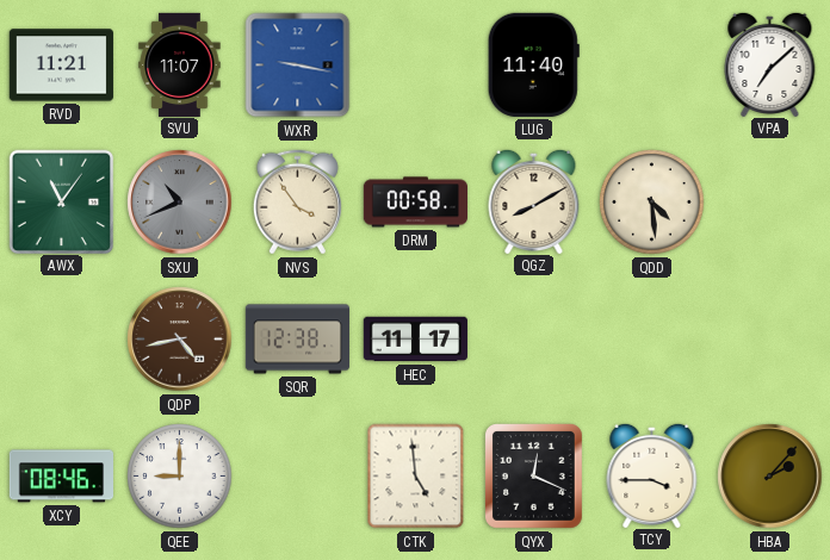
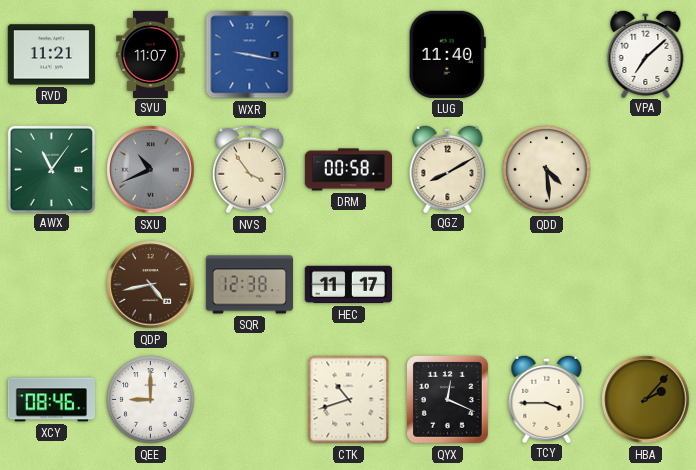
CTK: 4:59 -> 10:42 (349, 400)
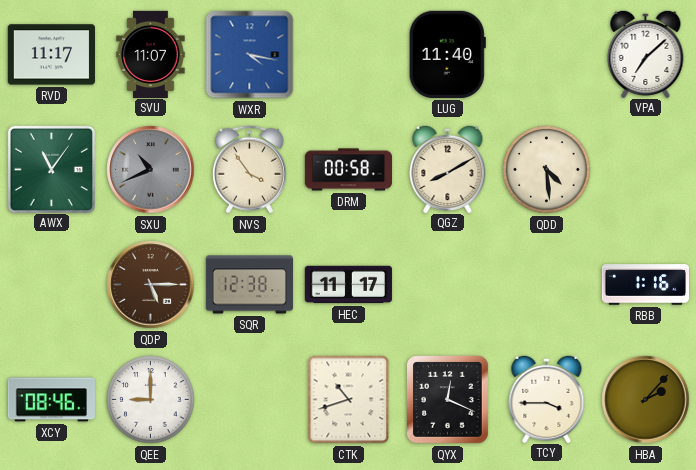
RVD: 11:21 -> 11:17 (51, 55)
WXR: 9:17 -> 4:17 (250, 55)
QDP: 4:43 -> 5:15 (151, 285)
RBB: none -> 1:16 (645, 285)
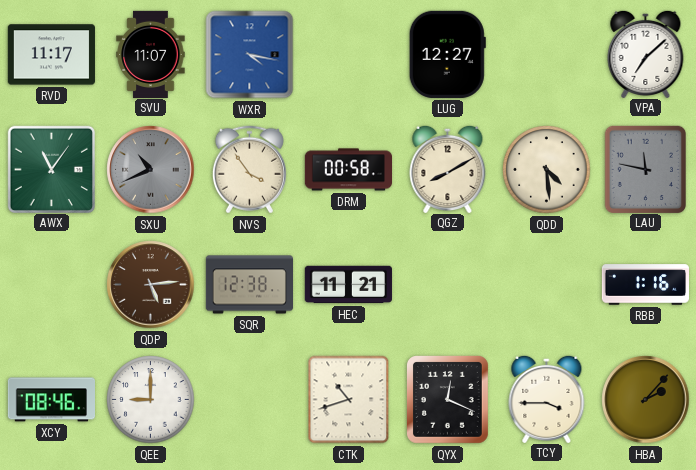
LUG: 11:40 -> 12:27 (447, 54)
LAU: none -> 11:47 (645, 169)
QDP: 5:15 -> 5:14 (151, 285)
HEC: 11:17 -> 11:21 (348, 285)
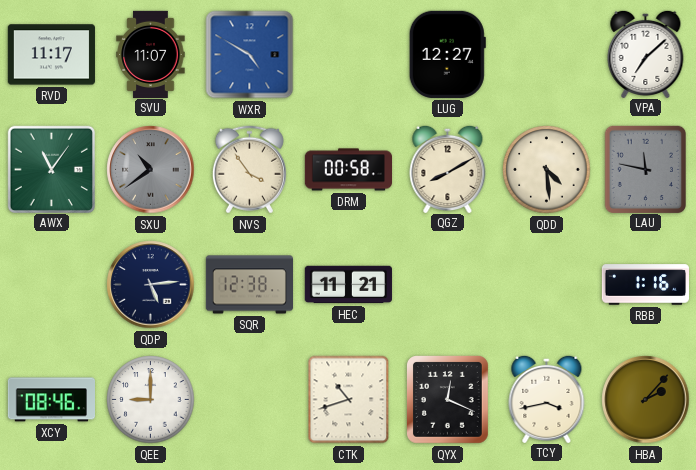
WXR: 4:17 -> 4:50 (250, 55)
SXU: 10:41 -> 10:39 (151, 170)
QDP dial: brown -> navy (151, 285)
TCY: 3:45 -> 3:43 (547, 398)
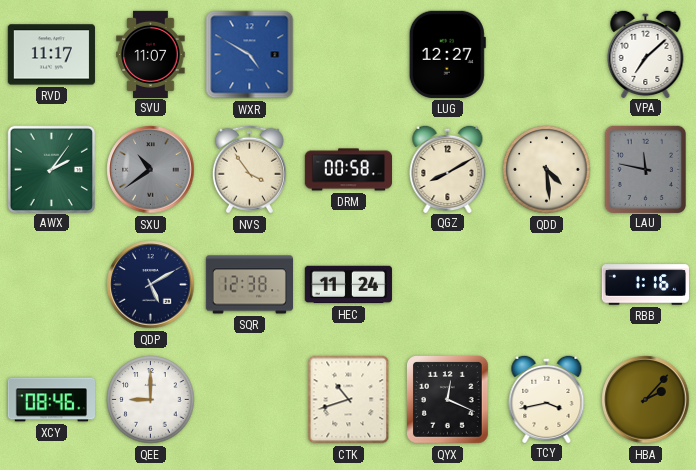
AWX: 11:06 -> 2:06 (51, 169)
QDP: 5:14 -> 5:10 (151, 285)
HEC: 11:21 -> 11:24 (348, 285)
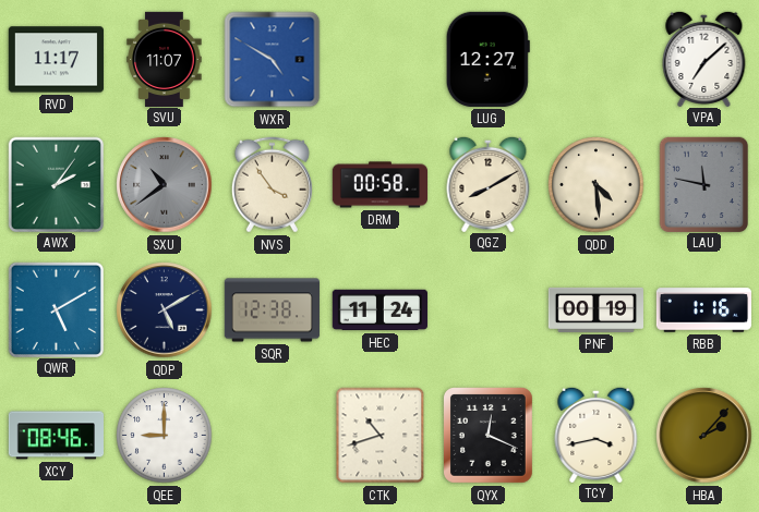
QWR: none -> 5:10 (56, 309)
PNF: none -> 00:19 (595, 309)
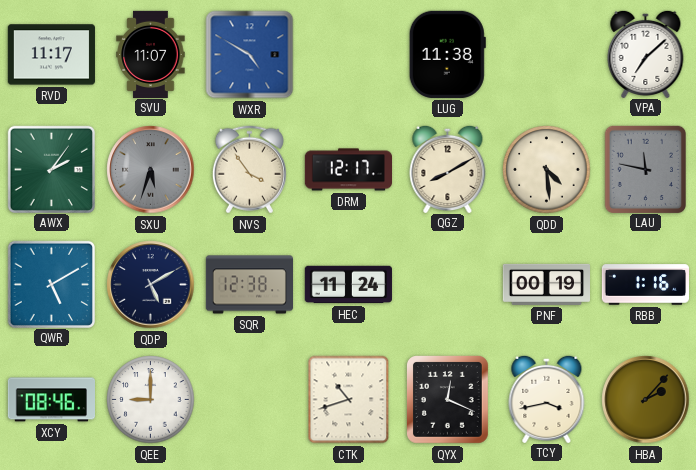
LUG: 12:27 -> 11:38 (447, 54)
SXU: 10:39 -> 5:33 (151, 170)
DRM: 00:58 -> 12:17 (348, 170)
